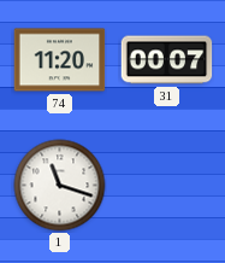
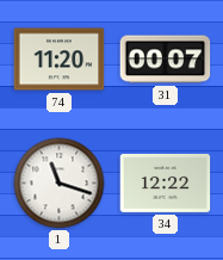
34: none -> 12:22 (166, 182)
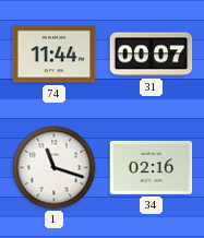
74: 11:20 -> 11:44 (55, 55)
34: 12:22 -> 02:16 (152, 167)
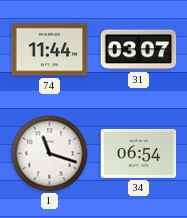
31: 00:07 -> 03:07 (139, 50)
34: 02:16 -> 06:54 (139, 153)
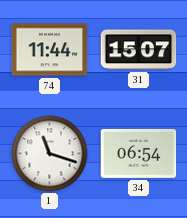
31: 03:07 -> 15:07 (139, 50)
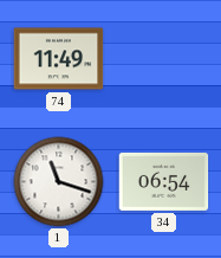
74: 11:44 -> 11:49 (59, 59)
31: 15:07 -> none (139, 50)
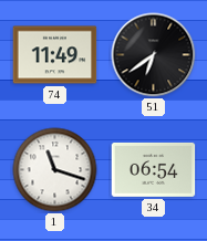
51: none -> 6:39 (154, 55)
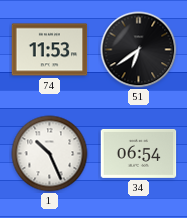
74: 11:49 -> 11:53 (50, 50)
1: 11:18 -> 10:26 (50, 154)
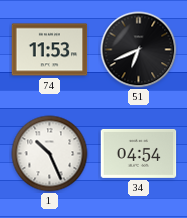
51: 6:39 -> 6:41 (139, 50)
34: 06:54 -> 04:54 (139, 153)
